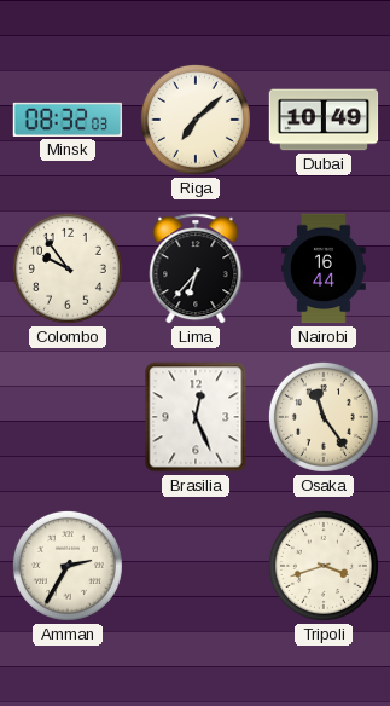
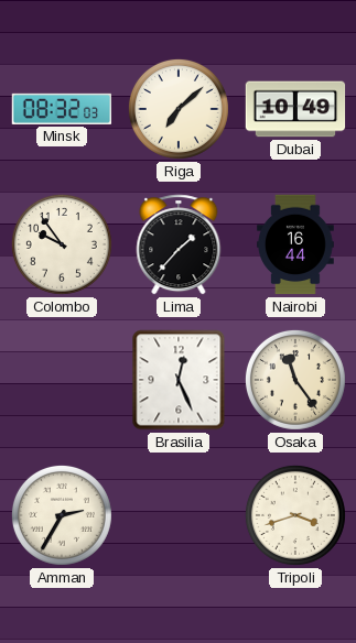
Lima: 6:37 -> 1:37 (179, 244)
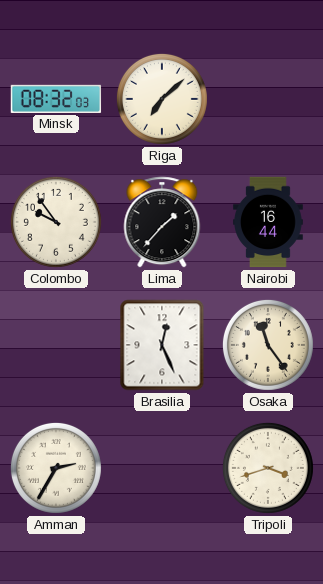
Dubai: 10:49 -> none (295, 109)
